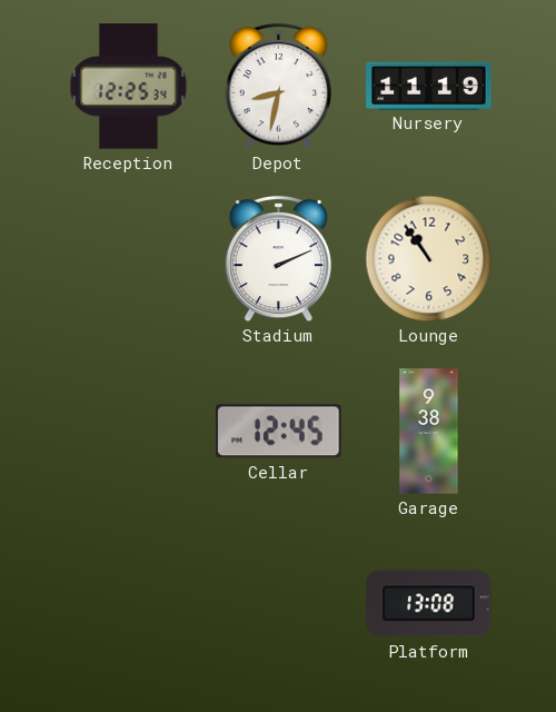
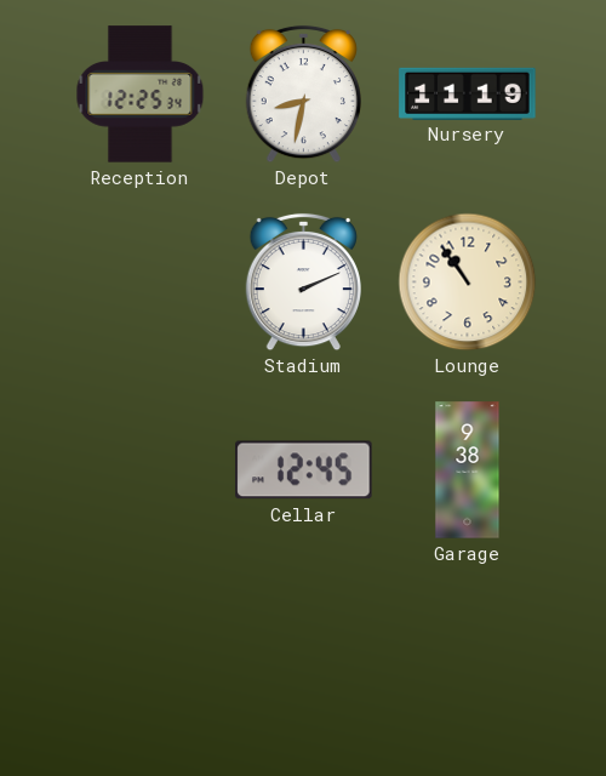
Platform: 13:08 -> none (429, 604)
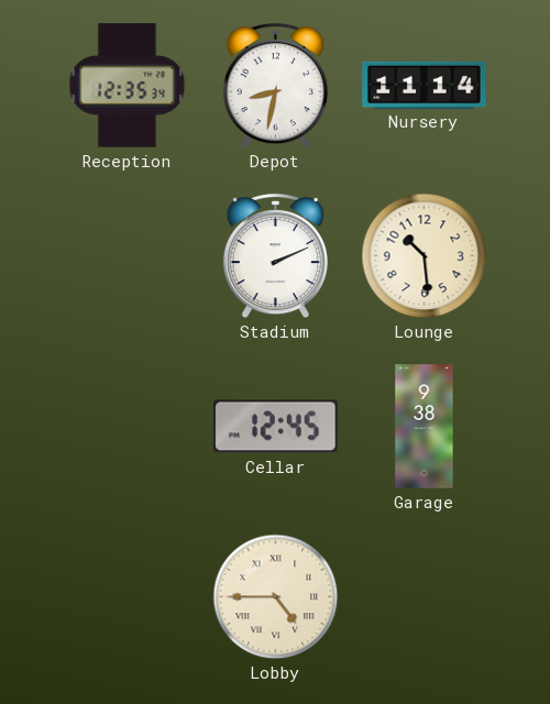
Reception: 12:25 -> 12:35 (128, 86)
Nursery: 11:19 -> 11:14 (425, 85)
Lounge: 10:54 -> 10:29 (425, 256)
Lobby: none -> 4:45 (276, 597)
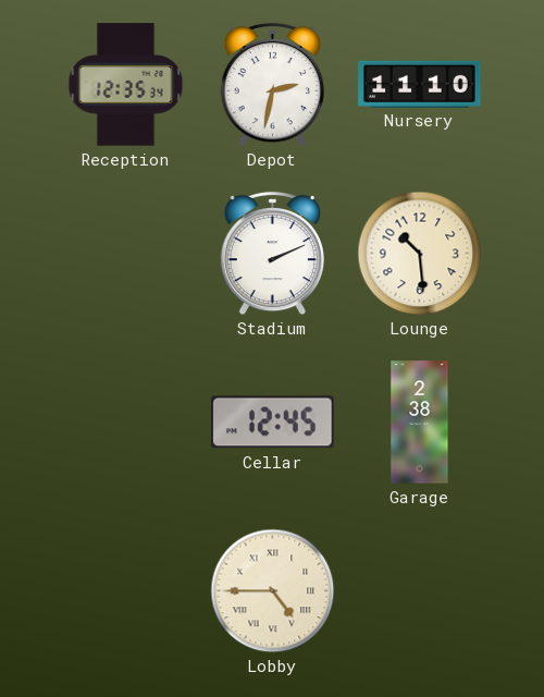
Depot: 8:32 -> 2:32 (272, 85)
Nursery: 11:14 -> 11:10 (420, 84)
Garage: 9:38 -> 2:38 (420, 423)
